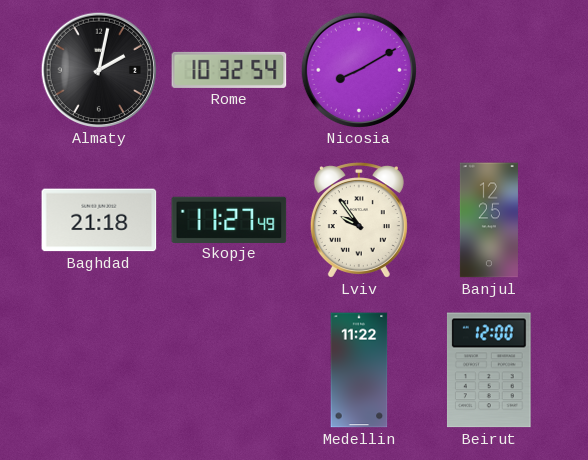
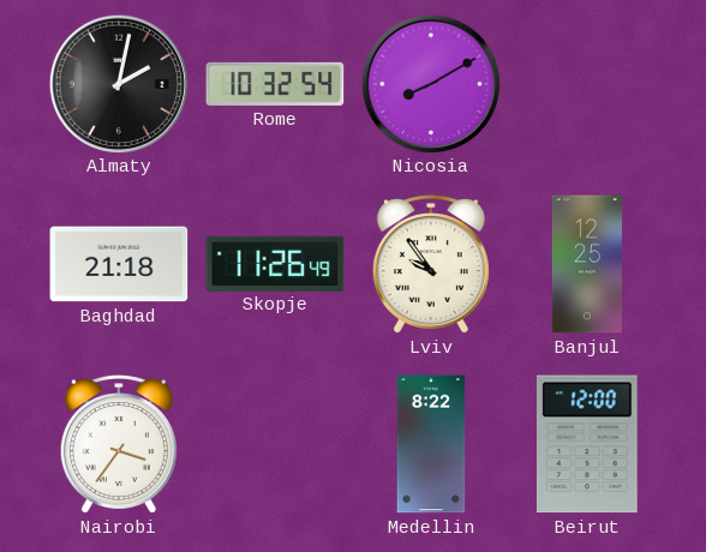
Skopje: 11:27 -> 11:26 (275, 263)
Nairobi: none -> 3:36 (119, 444)
Medellin: 11:22 -> 8:22 (431, 444)
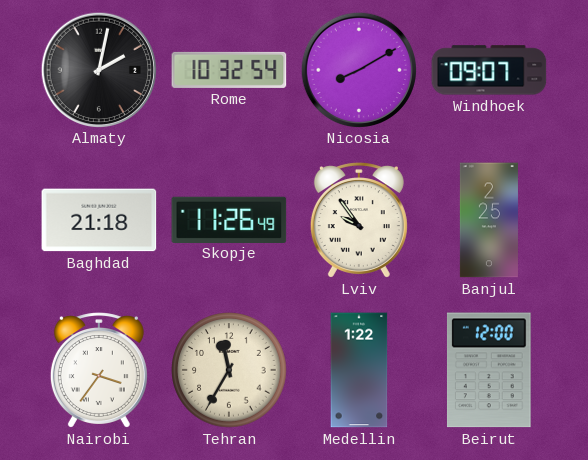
Windhoek: none -> 09:07 (489, 70)
Banjul: 12:25 -> 2:25 (489, 220)
Tehran: none -> 11:35 (229, 370)
Medellin: 8:22 -> 1:22 (359, 370)
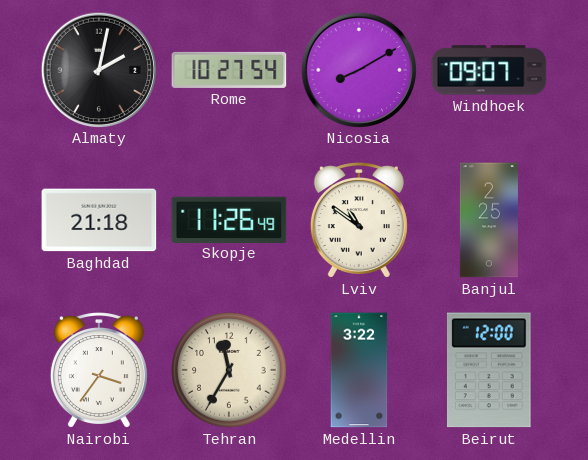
Rome: 10:32 -> 10:27 (229, 70)
Lviv: 9:54 -> 10:51 (359, 220)
Medellin: 1:22 -> 3:22 (359, 370)
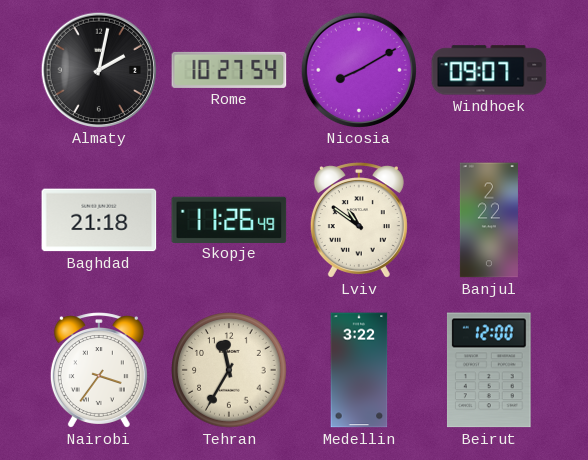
Banjul: 2:25 -> 2:22 (489, 220)
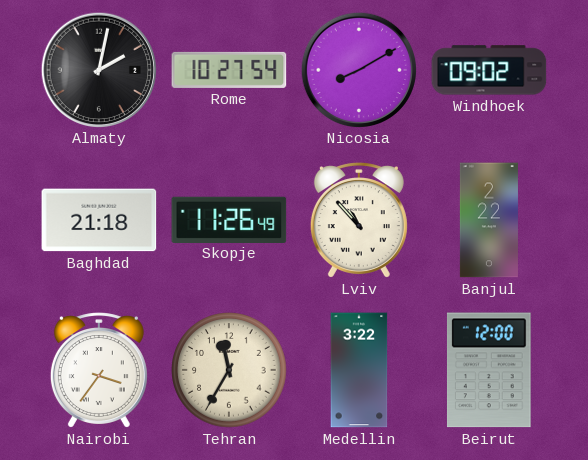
Windhoek: 09:07 -> 09:02 (489, 70)
Lviv: 10:51 -> 10:53 (359, 220)
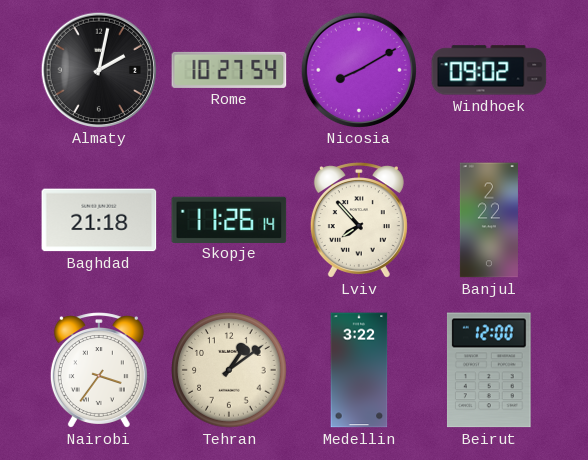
Skopje: 11:26:49 -> 11:26:14 (229, 219)
Lviv: 10:53 -> 7:53 (359, 220)
Tehran: 11:35 -> 1:09 (229, 370)
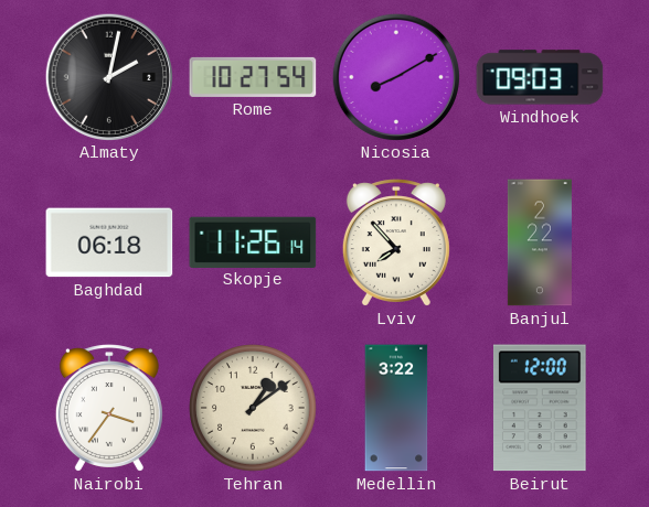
Windhoek: 09:02 -> 09:03 (540, 77)
Baghdad: 21:18 -> 06:18 (109, 242)
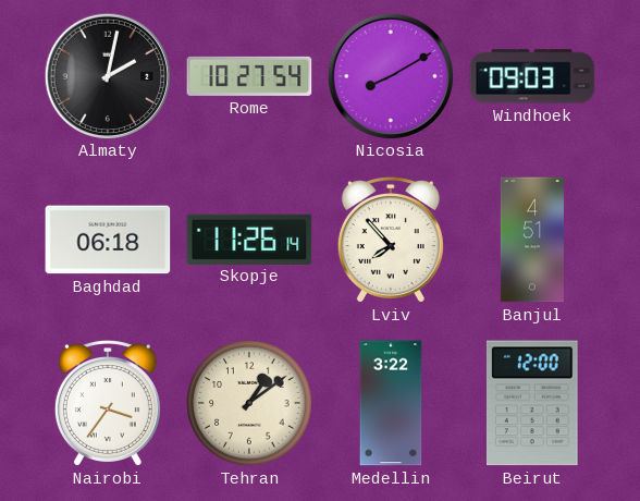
Banjul: 2:22 -> 4:51 (532, 240)
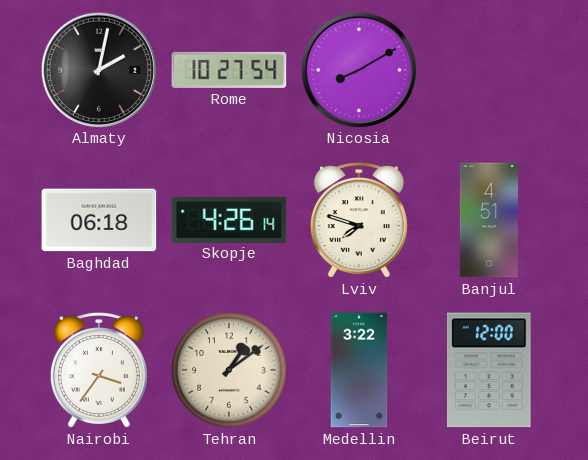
Windhoek: 09:03 -> none (532, 76)
Skopje: 11:26 -> 4:26 (229, 219)
Lviv: 7:53 -> 7:48 (359, 220)
